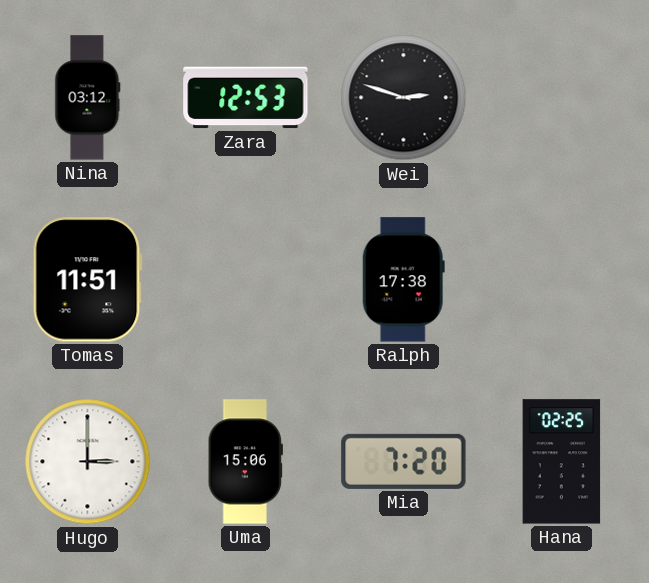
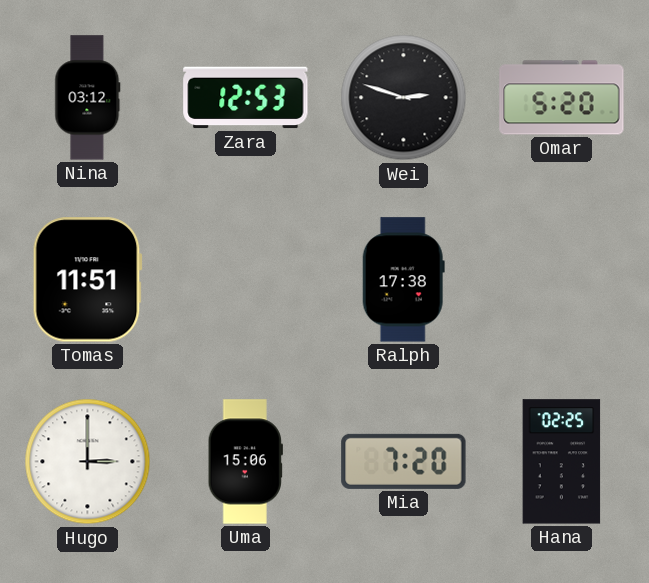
Omar: none -> 5:20 (562, 98)
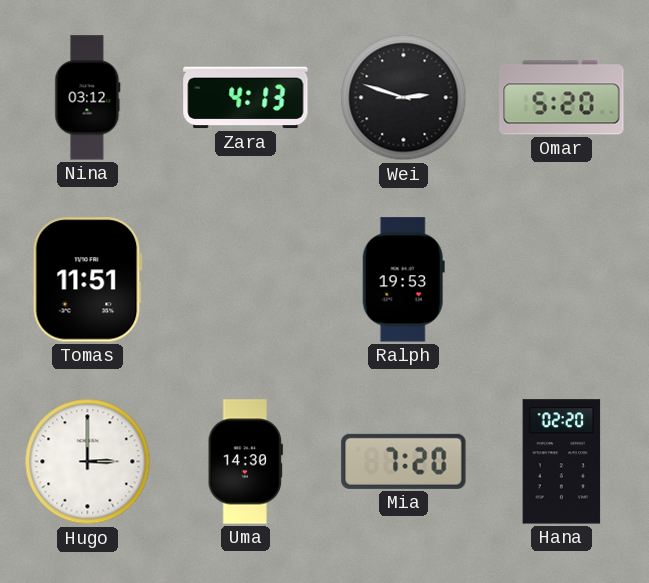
Zara: 12:53 -> 4:13 (246, 98)
Ralph: 17:38 -> 19:53 (403, 280)
Uma: 15:06 -> 14:30 (245, 462)
Hana: 02:25 -> 02:20 (562, 462)
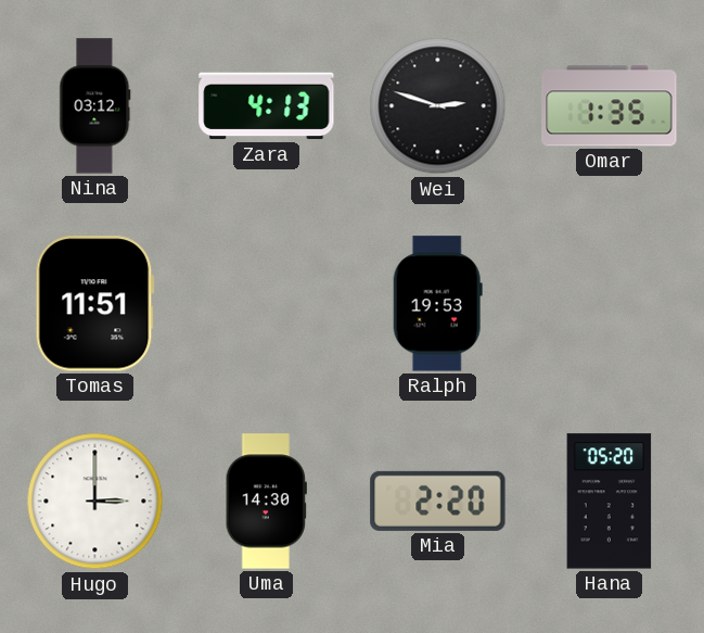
Omar: 5:20 -> 1:35 (610, 106)
Mia: 7:20 -> 2:20 (438, 501)
Hana: 02:20 -> 05:20 (610, 502)
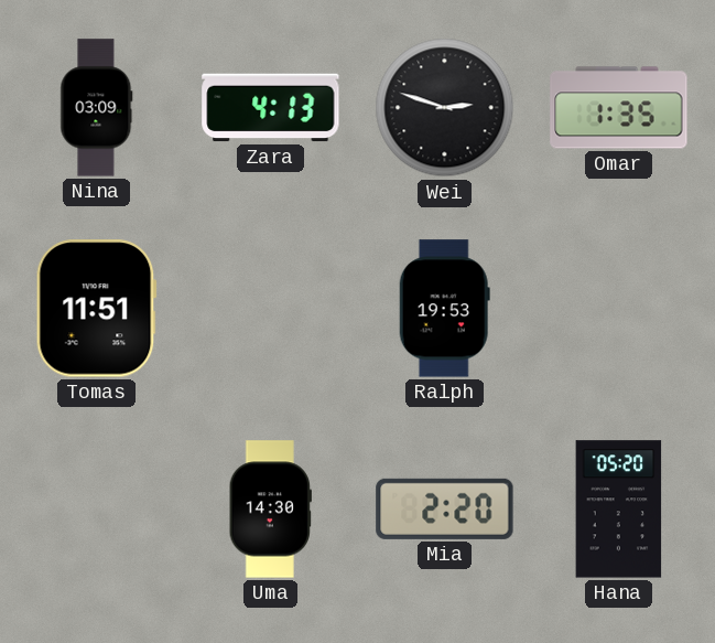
Nina: 03:12 -> 03:09 (97, 108)
Hugo: 3:00 -> none (95, 502)
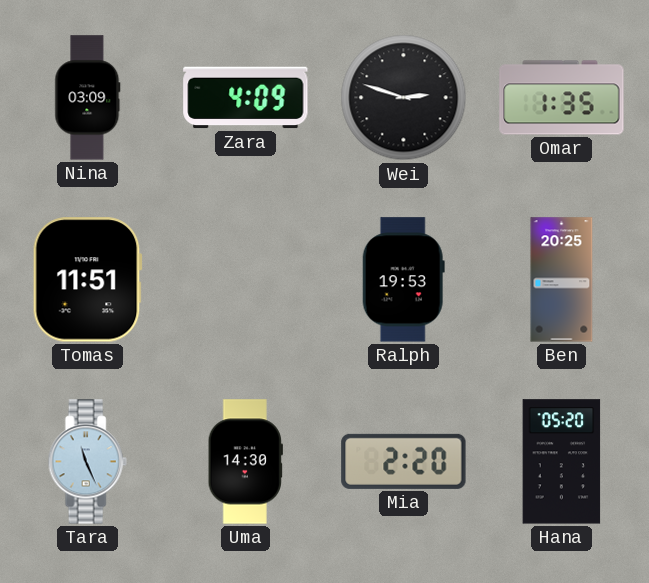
Zara: 4:13 -> 4:09 (246, 98)
Ben: none -> 20:25 (562, 280)
Tara: none -> 11:26 (87, 462)
